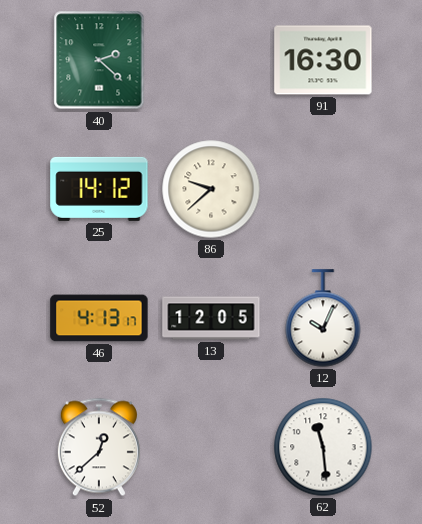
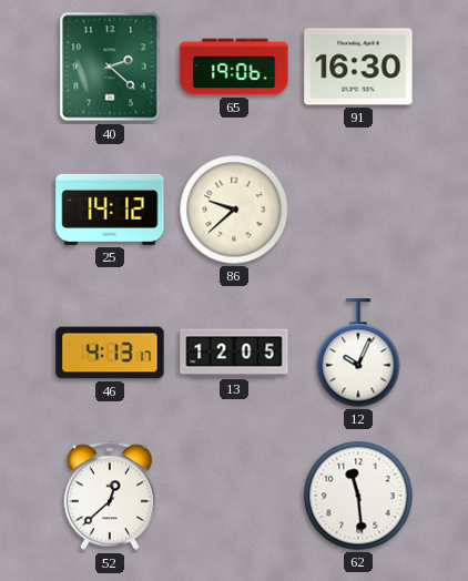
65: none -> 19:06 (234, 67)
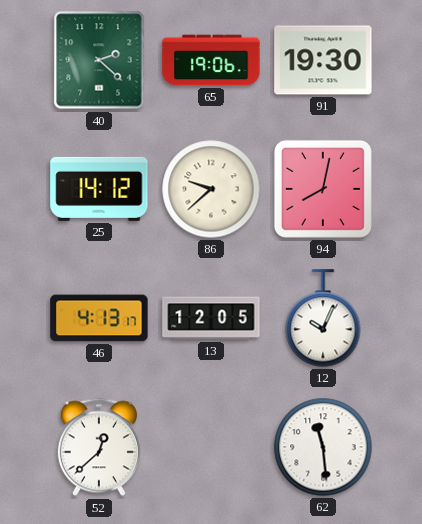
91: 16:30 -> 19:30 (323, 60)
94: none -> 8:02 (323, 189)
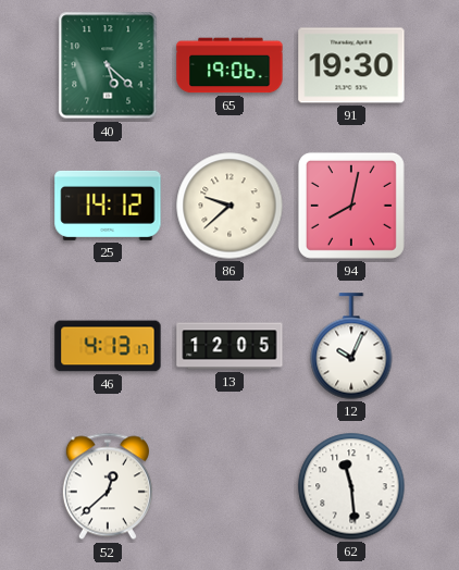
40: 2:22 -> 5:22 (108, 65)
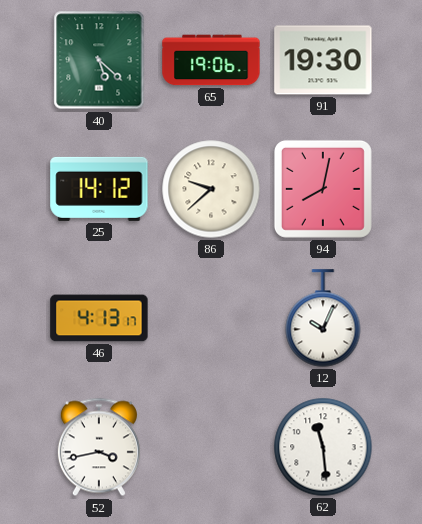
13: 12:05 -> none (230, 346)
52: 12:38 -> 3:43 (99, 447)
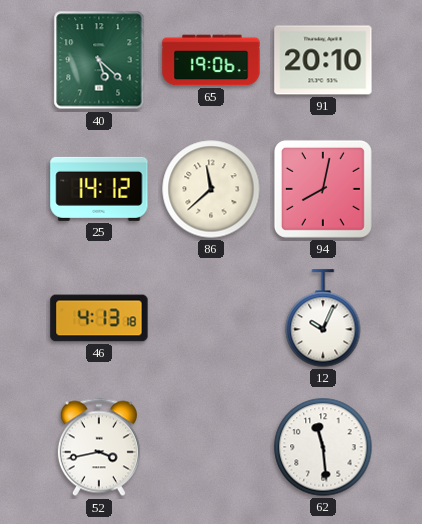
91: 19:30 -> 20:10 (323, 60)
86: 9:38 -> 11:38 (211, 189)
46: 4:13:17 -> 4:13:18 (99, 318)
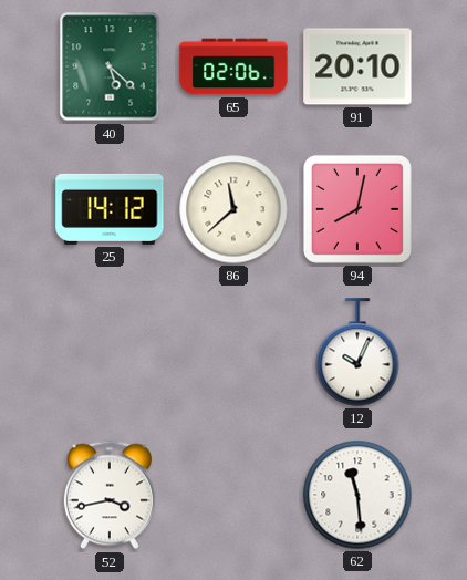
65: 19:06 -> 02:06 (233, 66)
46: 4:13 -> none (99, 318)
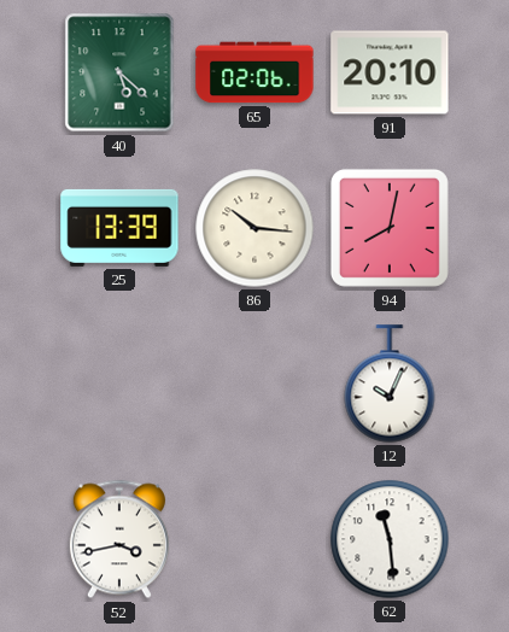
25: 14:12 -> 13:39 (119, 228)
86: 11:38 -> 10:16 (255, 228)
